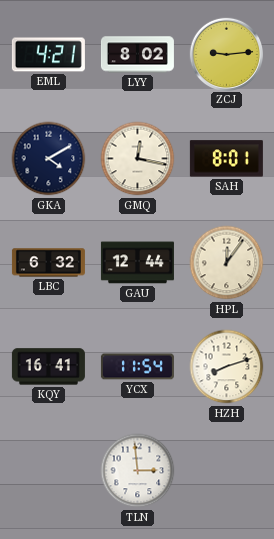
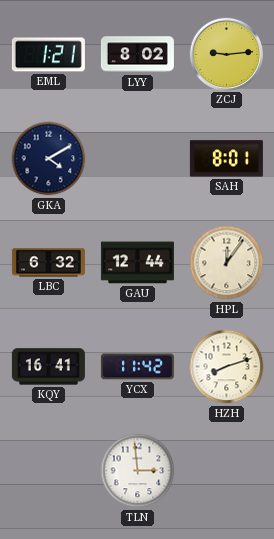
EML: 4:21 -> 1:21 (48, 55)
GMQ: 12:17 -> none (138, 159)
YCX: 11:54 -> 11:42 (137, 367)
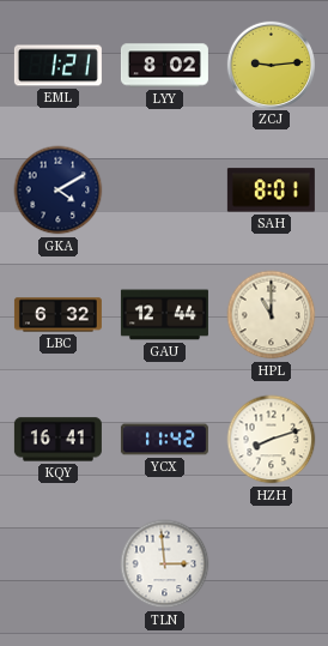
HPL: 12:06 -> 11:00 (272, 315)
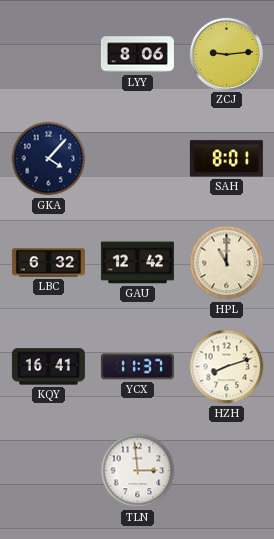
EML: 1:21 -> none (57, 66)
LYY: 8:02 -> 8:06 (137, 55)
GKA: 4:10 -> 4:07 (49, 159)
GAU: 12:44 -> 12:42 (137, 263)
YCX: 11:42 -> 11:37 (137, 367)
